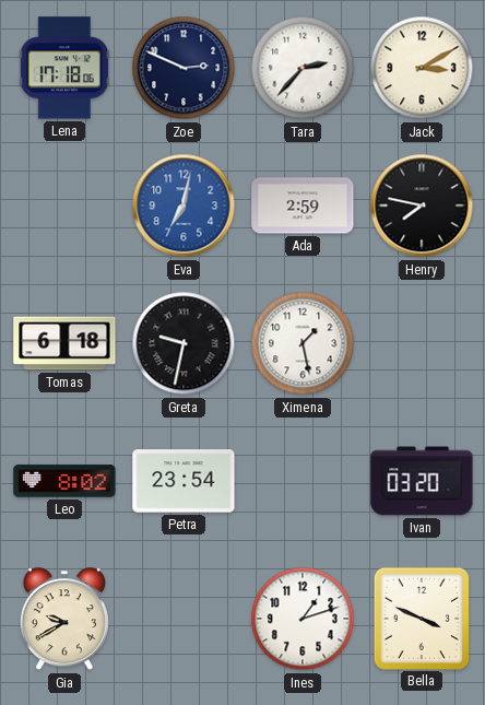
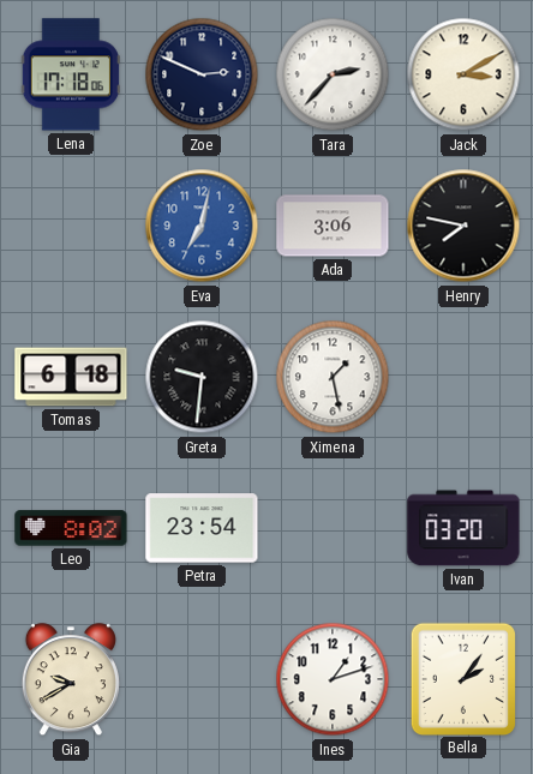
Ada: 2:59 -> 3:06 (333, 226)
Greta: 9:32 -> 9:31 (202, 377)
Bella: 3:49 -> 2:06 (462, 678)
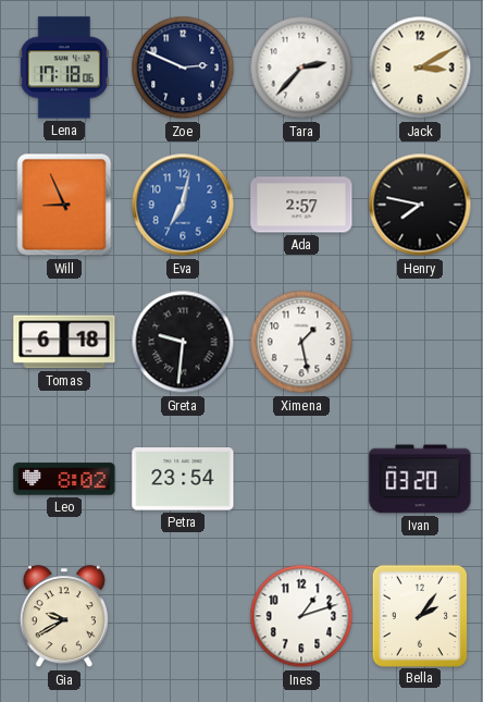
Will: none -> 8:56 (64, 205)
Ada: 3:06 -> 2:57 (301, 205)
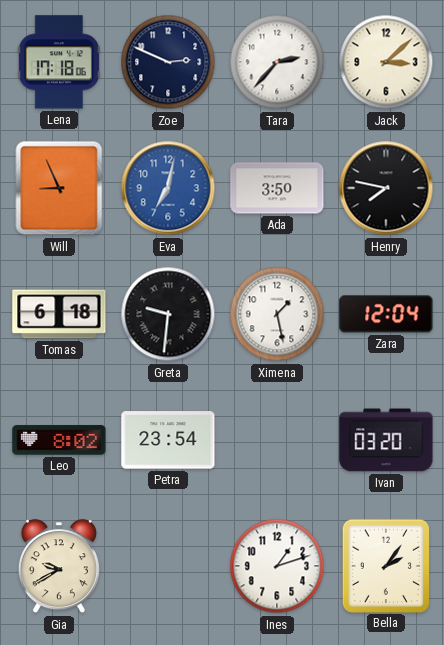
Jack: 3:10 -> 3:08 (386, 62)
Ada: 2:57 -> 3:50 (277, 188)
Zara: none -> 12:04 (386, 314)
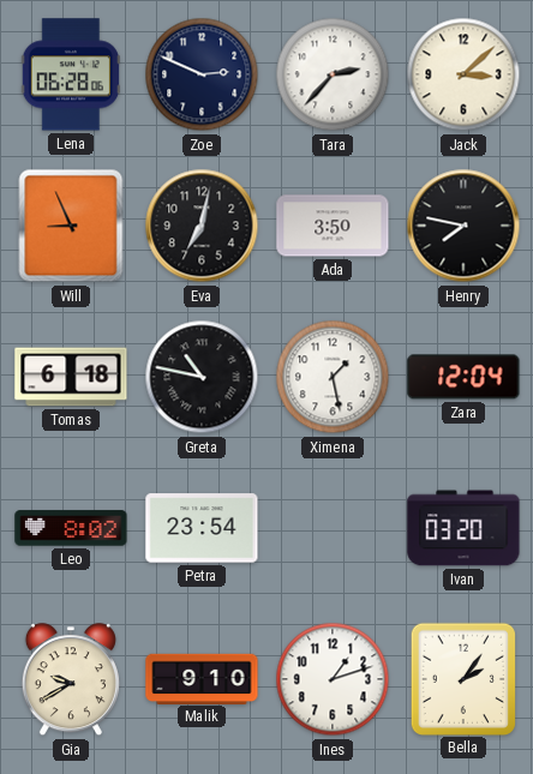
Lena: 17:18 -> 06:28 (71, 74)
Eva dial: blue -> black (202, 226)
Greta: 9:31 -> 10:47 (202, 377)
Malik: none -> 9:10 (202, 678)
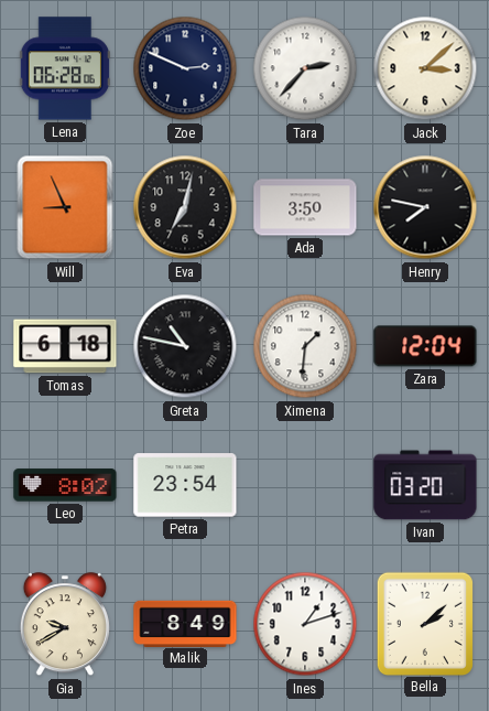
Ximena: 1:28 -> 1:31 (305, 346)
Malik: 9:10 -> 8:49 (185, 623)
Bella: 2:06 -> 2:08 (424, 623)
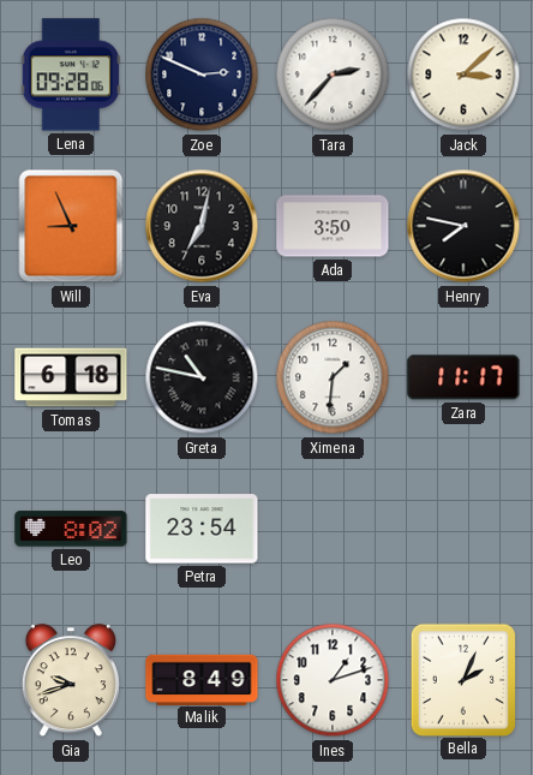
Lena: 06:28 -> 09:28 (71, 74)
Zara: 12:04 -> 11:17 (463, 377)
Ivan: 03:20 -> none (425, 485)
Gia: 9:40 -> 9:42 (71, 681)
Bella: 2:08 -> 2:04 (462, 679)
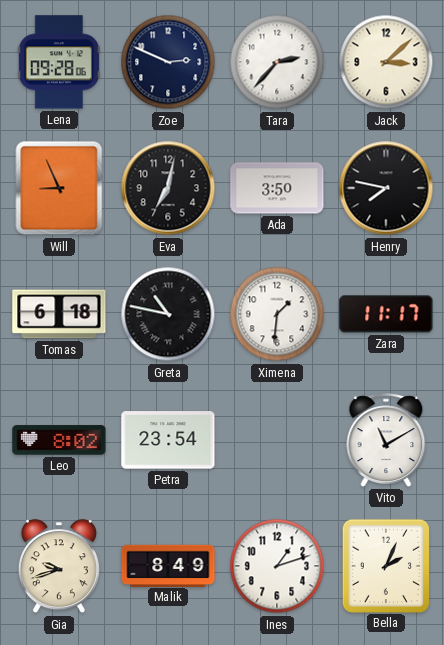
Vito: none -> 11:10 (386, 440)
